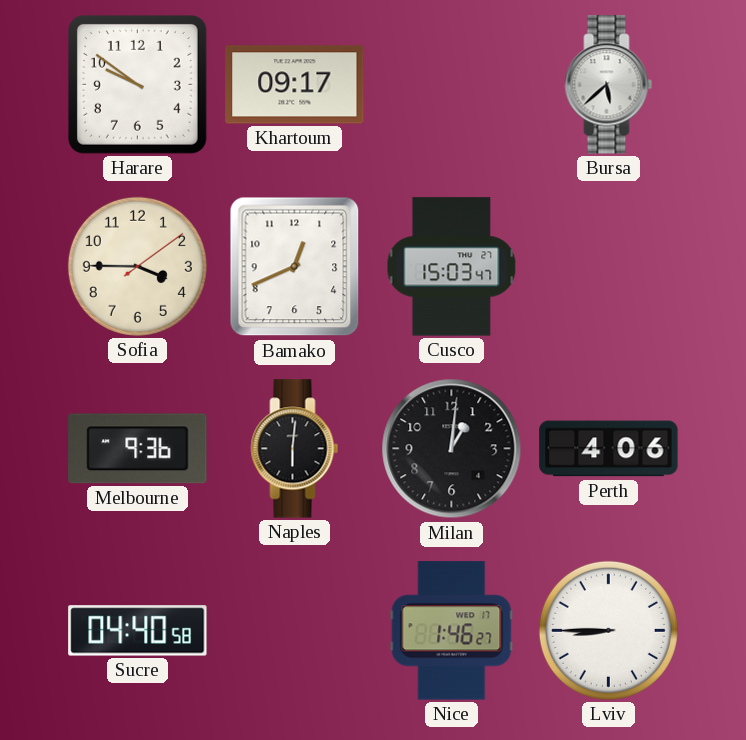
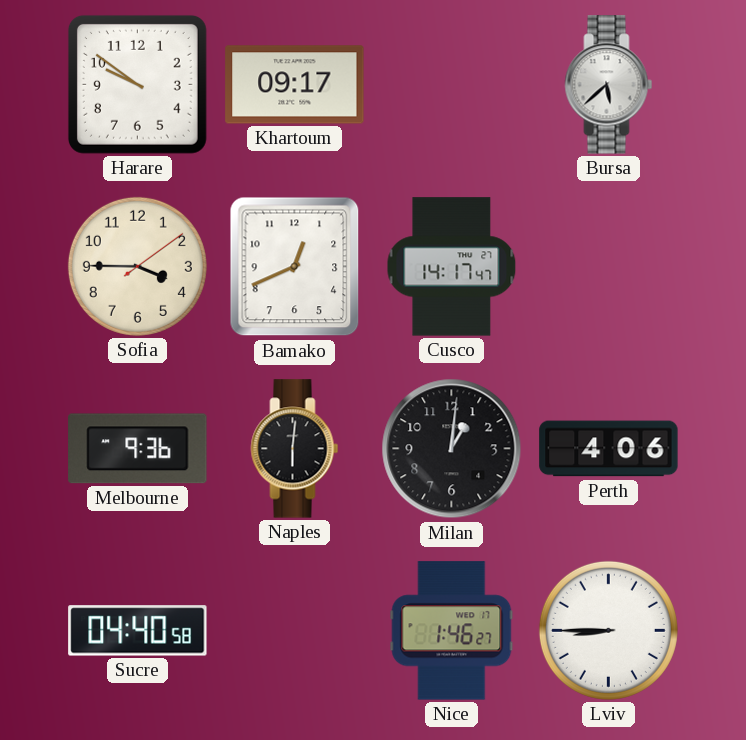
Cusco: 15:03 -> 14:17 (452, 267)
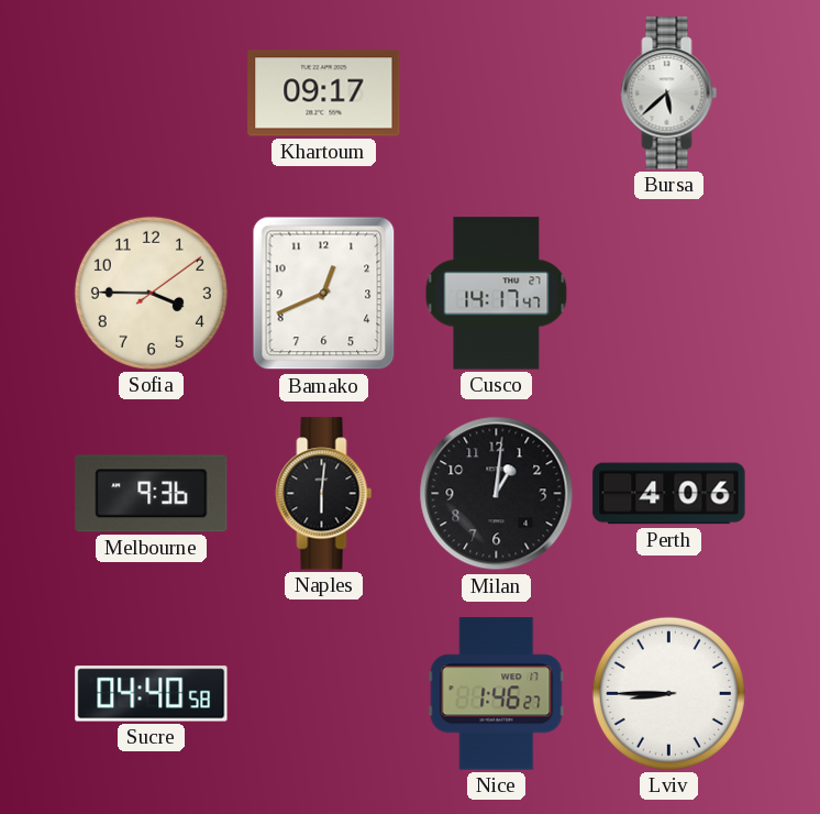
Harare: 9:51 -> none (137, 84)
